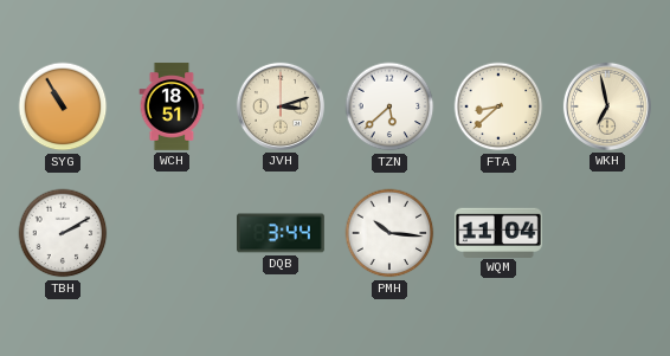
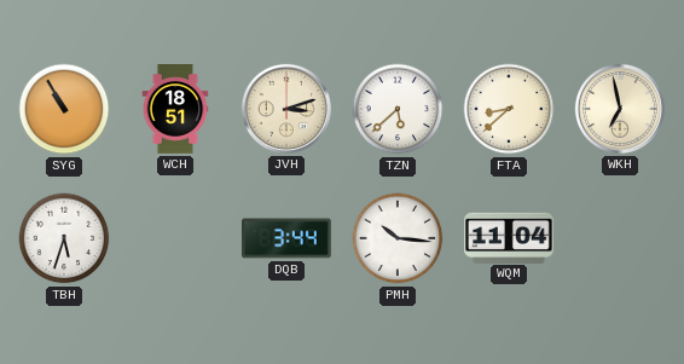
TBH: 2:10 -> 5:33 (64, 238)
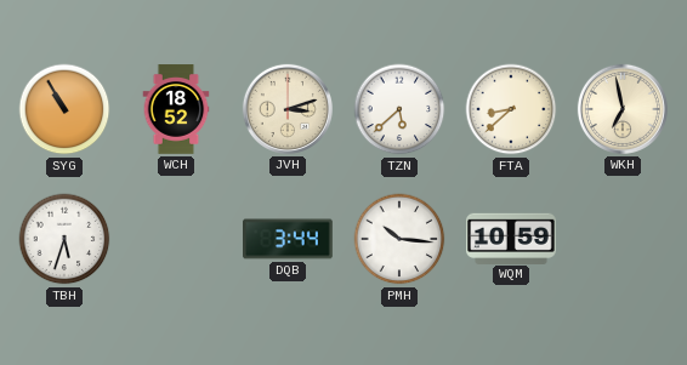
WCH: 18:51 -> 18:52 (176, 109)
WQM: 11:04 -> 10:59 (512, 238)
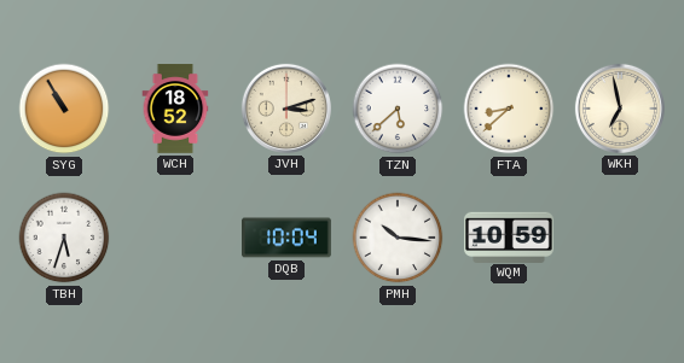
DQB: 3:44 -> 10:04 (286, 238)
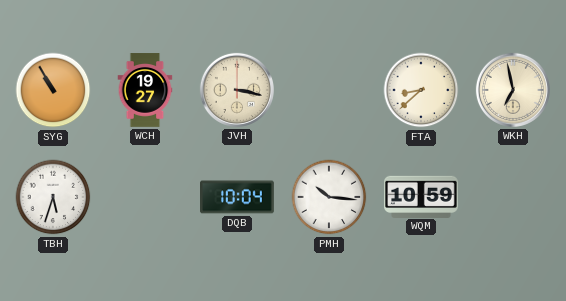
WCH: 18:52 -> 19:27 (145, 90)
JVH: 3:12 -> 3:17 (237, 90)
TZN: 5:38 -> none (398, 109)
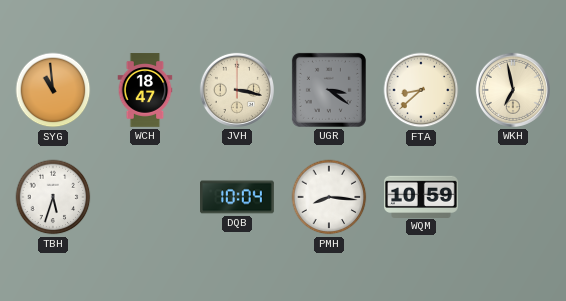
SYG: 10:55 -> 10:59 (53, 90)
WCH: 19:27 -> 18:47 (145, 90)
UGR: none -> 3:21 (329, 90)
PMH: 10:16 -> 8:16 (329, 197)
